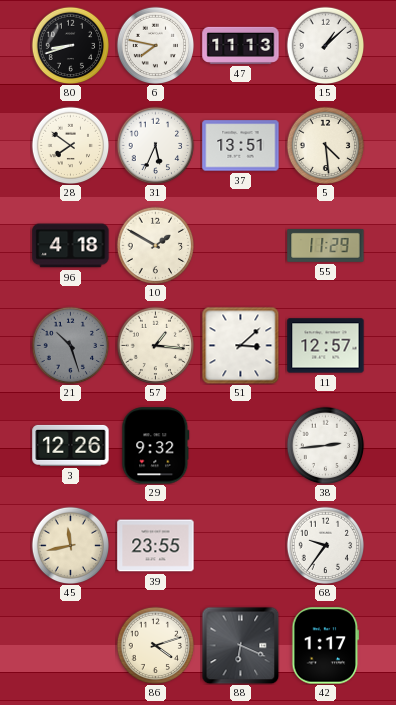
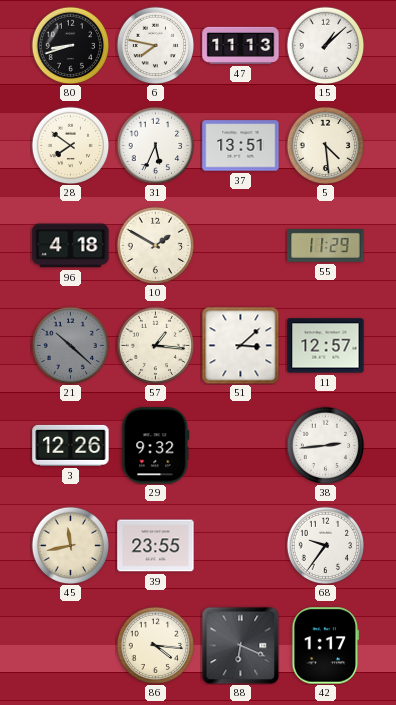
21: 10:27 -> 10:22 (70, 345)
86: 4:12 -> 4:16 (155, 645)
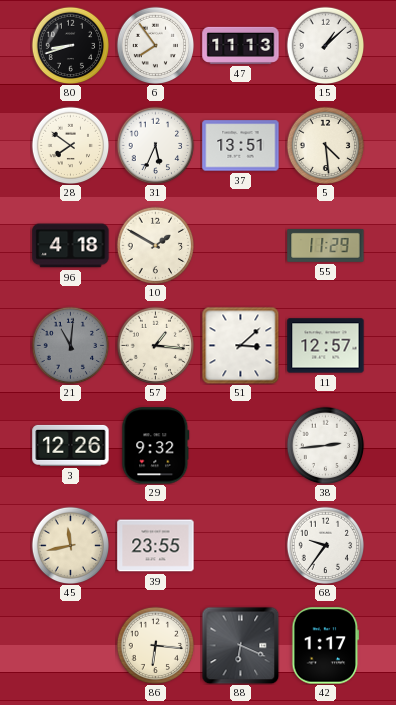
6: 7:47 -> 7:54 (155, 45)
21: 10:22 -> 11:01 (70, 345)
86: 4:16 -> 6:16 (155, 645)
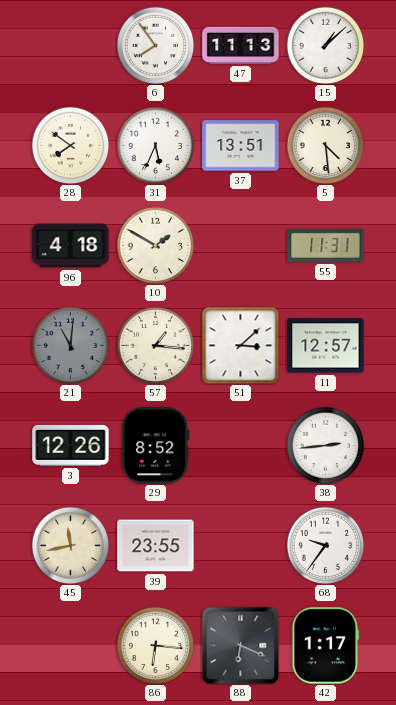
80: 8:42 -> none (70, 45)
55: 11:29 -> 11:31 (326, 245)
29: 9:32 -> 8:52 (156, 446)
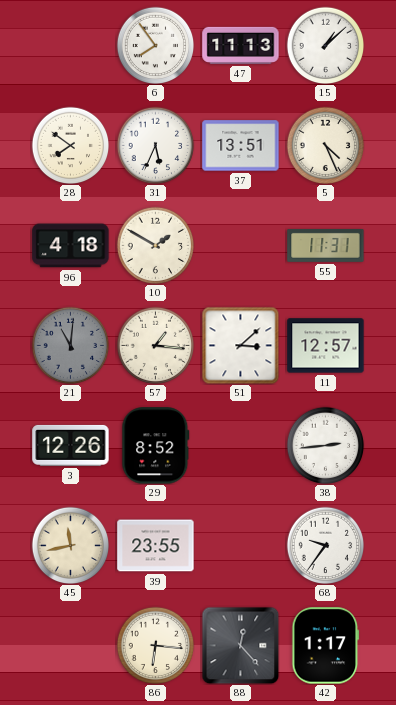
5: 4:29 -> 4:26 (325, 145)
88: 6:19 -> 12:23 (240, 645)
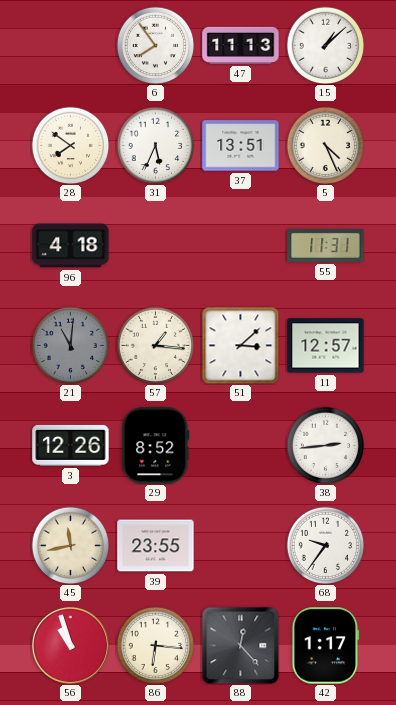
10: 1:50 -> none (155, 245)
56: none -> 10:57 (70, 645)
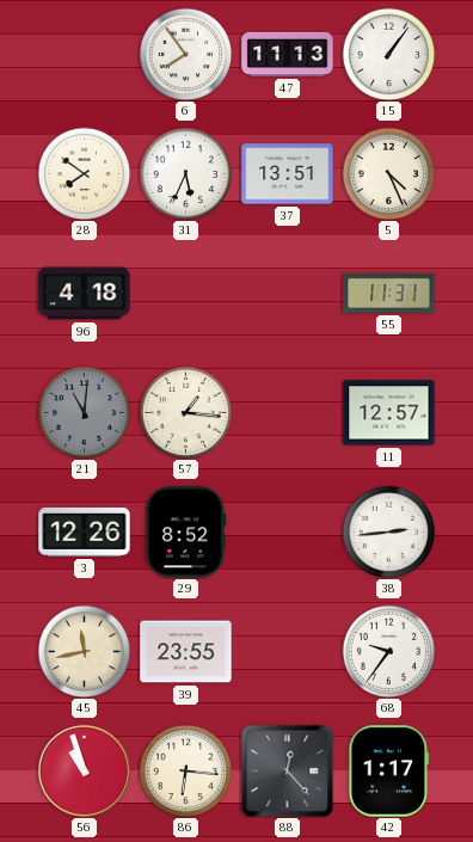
15: 1:08 -> 1:06 (388, 54)
51: 3:08 -> none (240, 345)
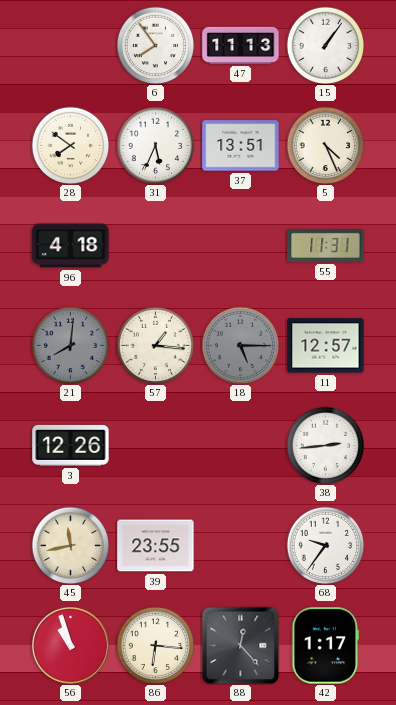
21: 11:01 -> 8:01 (70, 345)
18: none -> 5:15 (240, 345)
29: 8:52 -> none (186, 533)
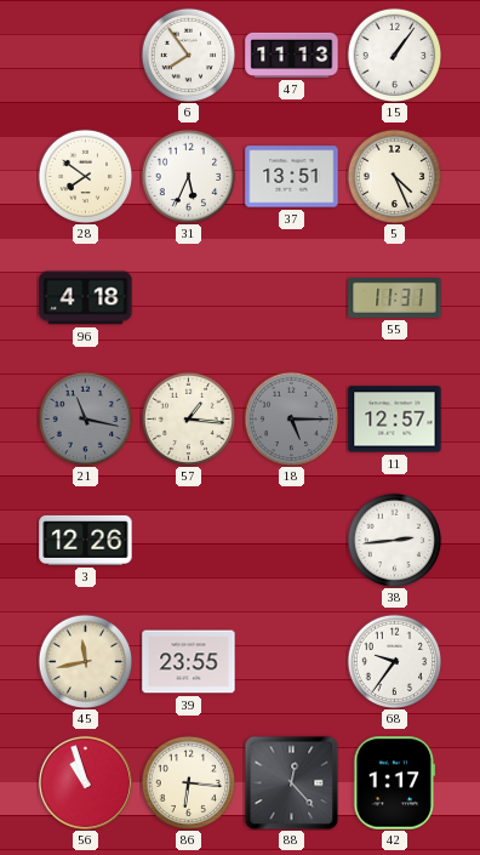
21: 8:01 -> 11:17 (85, 418)
